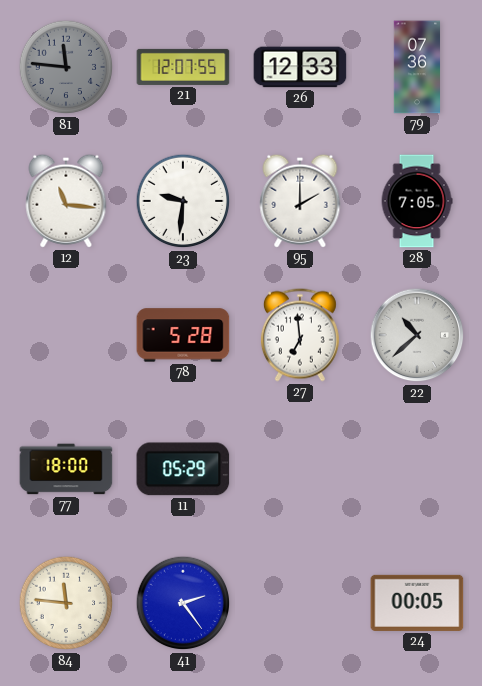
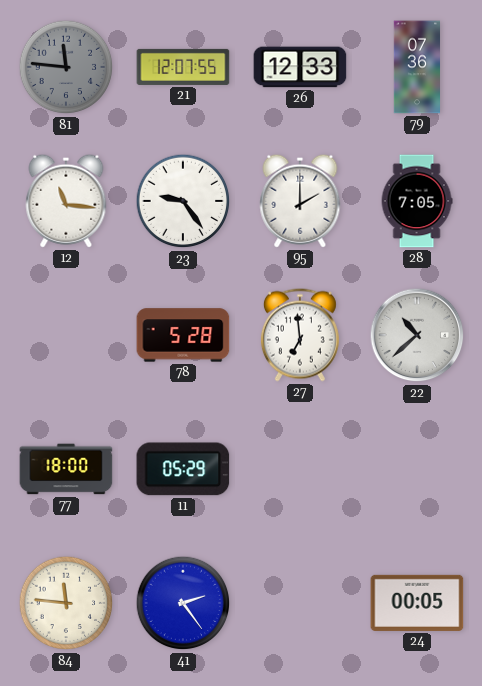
23: 9:31 -> 9:24 (183, 201)
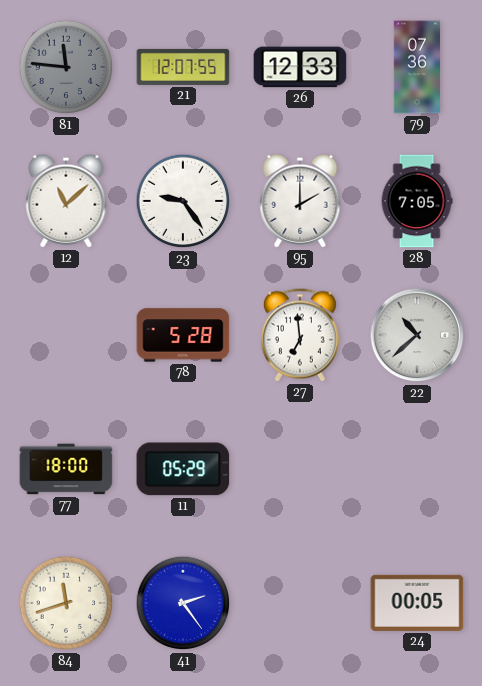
12: 11:16 -> 11:08 (66, 201)
84: 11:46 -> 11:42 (66, 603)
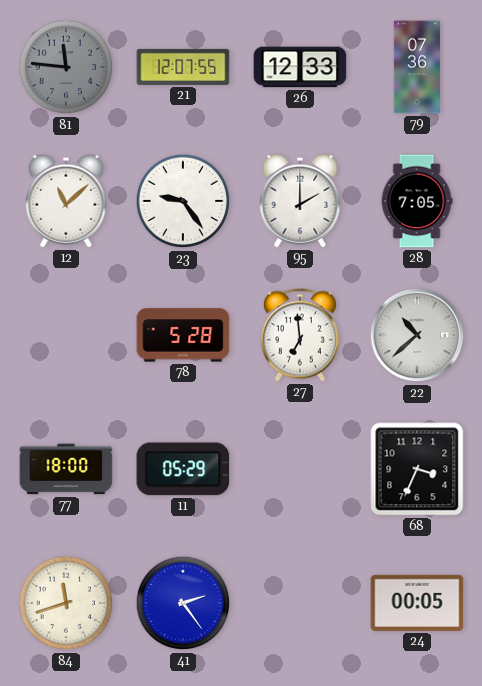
68: none -> 3:34 (417, 469)
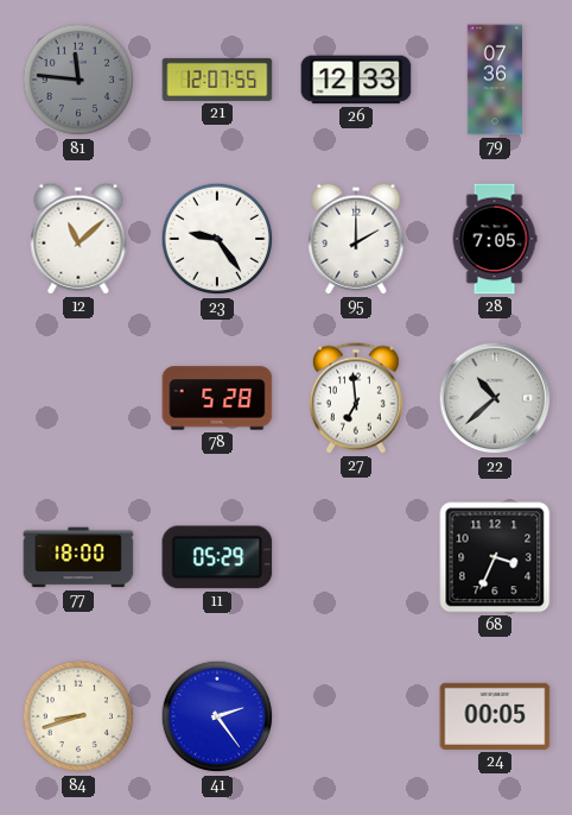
84: 11:42 -> 8:42 (78, 716)
